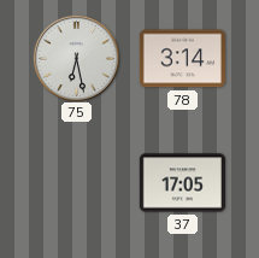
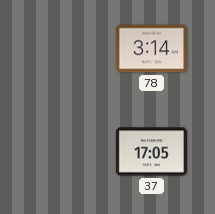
75: 6:28 -> none (76, 58)
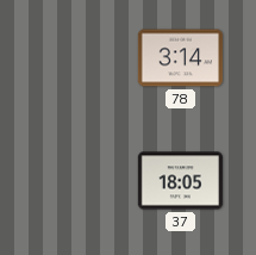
37: 17:05 -> 18:05 (180, 181)
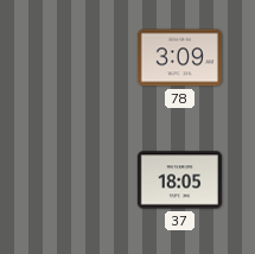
78: 3:14 -> 3:09 (179, 58)
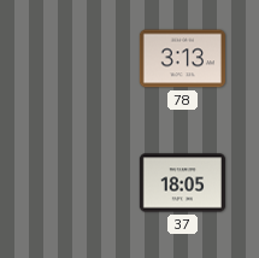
78: 3:09 -> 3:13 (182, 59)
